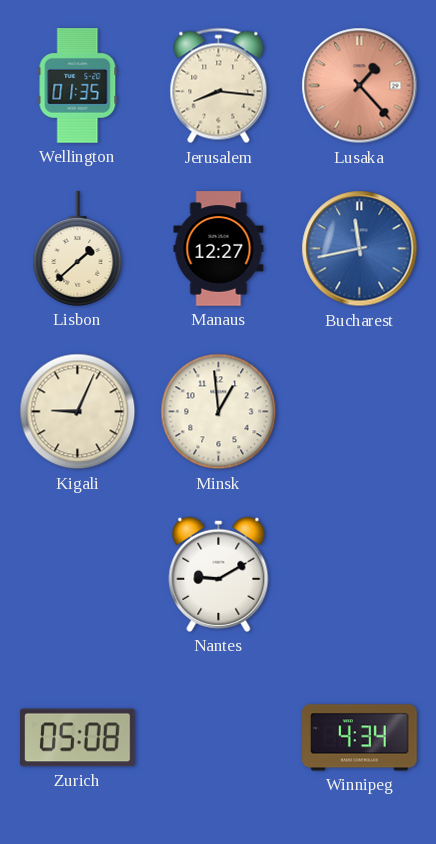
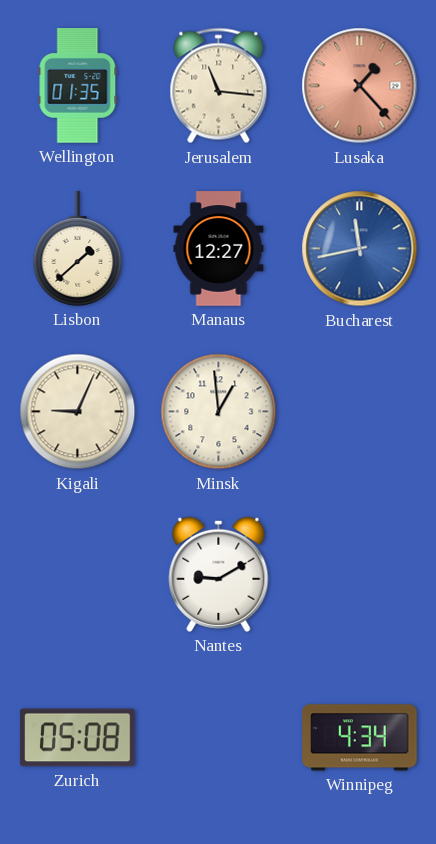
Jerusalem: 8:16 -> 11:16 (219, 86)
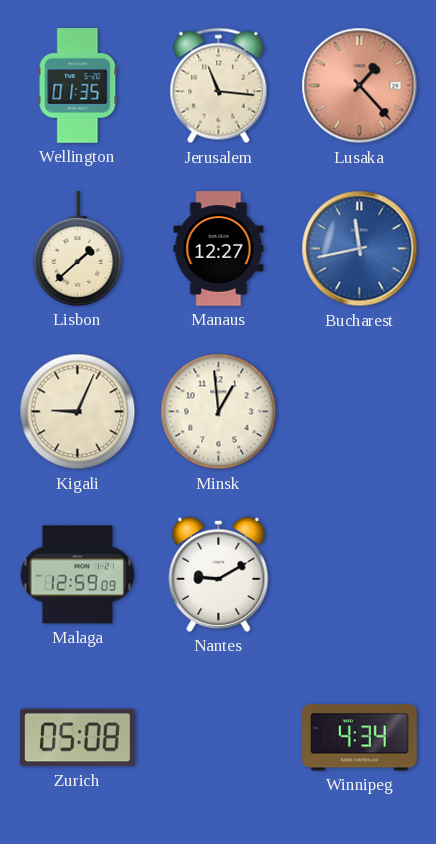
Malaga: none -> 12:59 (77, 575)
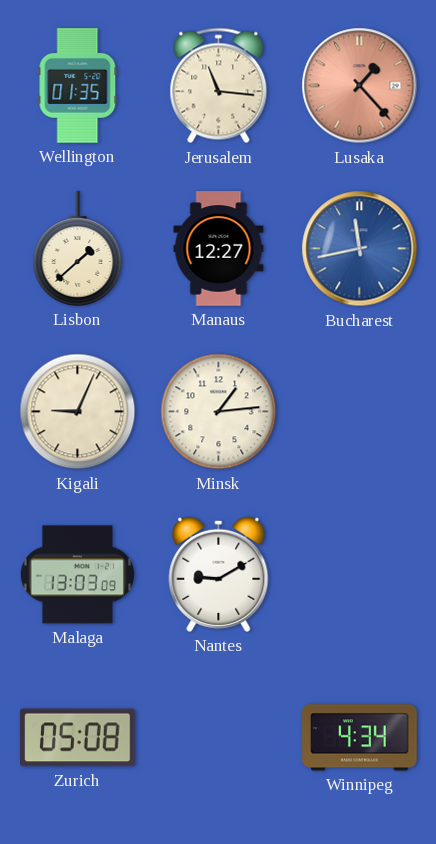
Minsk: 12:59 -> 1:14 (219, 412)
Malaga: 12:59 -> 13:03 (77, 575)
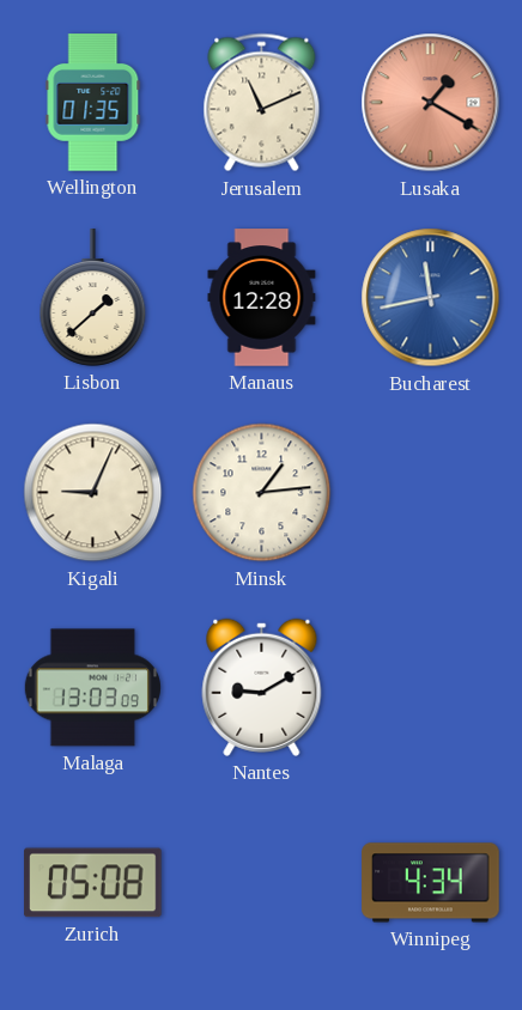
Jerusalem: 11:16 -> 11:11 (262, 103)
Lusaka: 1:23 -> 1:20 (431, 103)
Manaus: 12:27 -> 12:28 (262, 298)
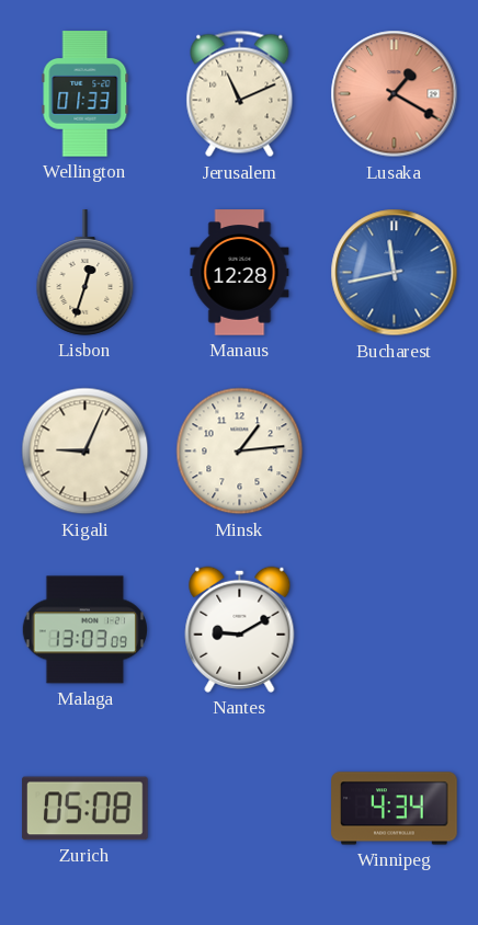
Wellington: 01:35 -> 01:33 (86, 94)
Lisbon: 1:38 -> 12:33 (86, 273)
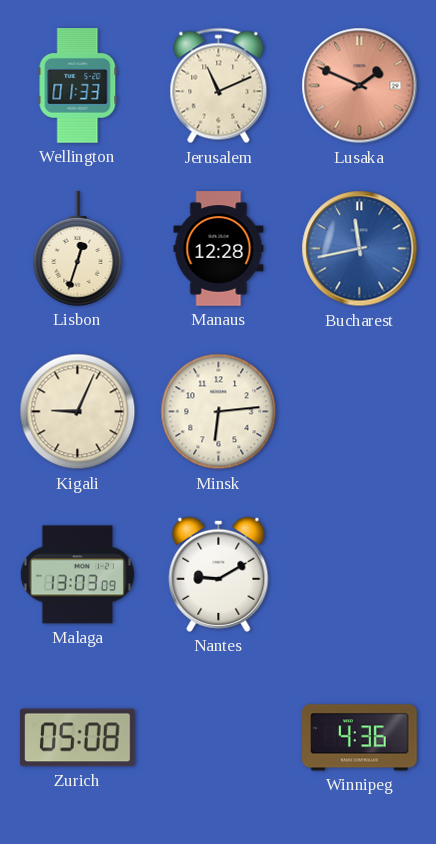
Lusaka: 1:20 -> 1:49 (360, 86)
Minsk: 1:14 -> 6:14 (219, 412)
Winnipeg: 4:34 -> 4:36 (360, 738)
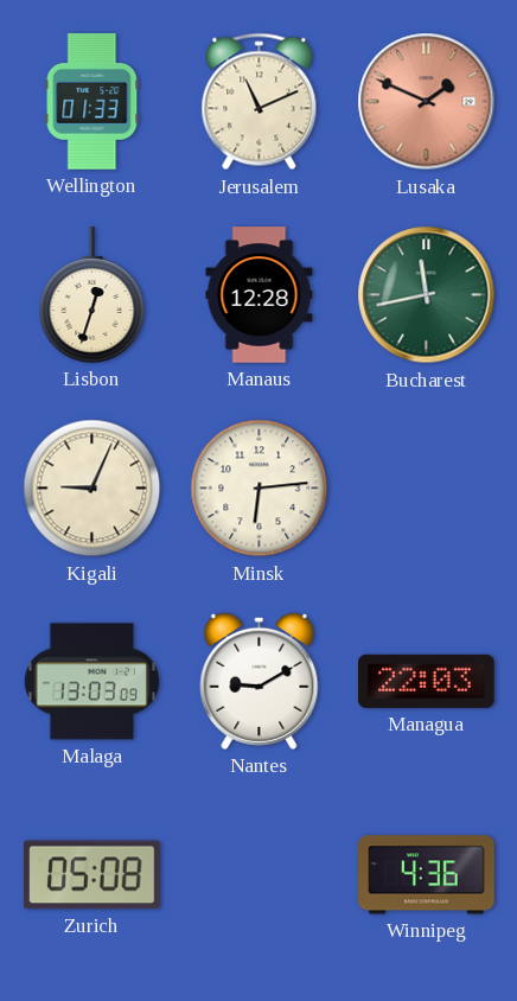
Bucharest dial: blue -> green (427, 295)
Managua: none -> 22:03 (427, 681)
